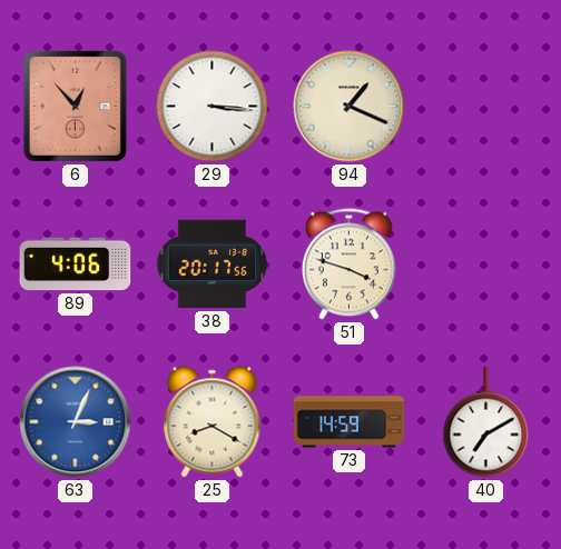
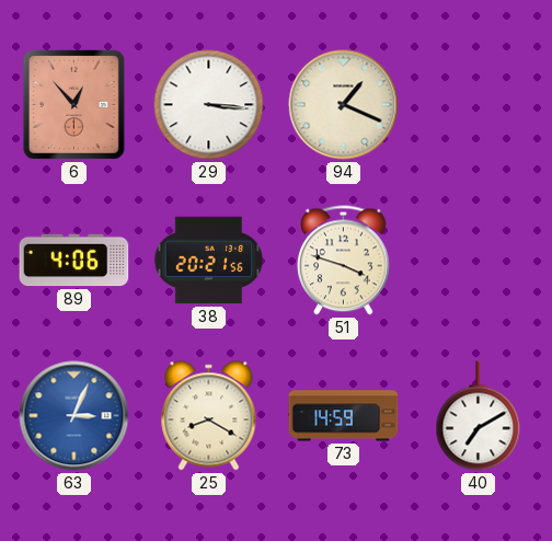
38: 20:17 -> 20:21 (209, 261)
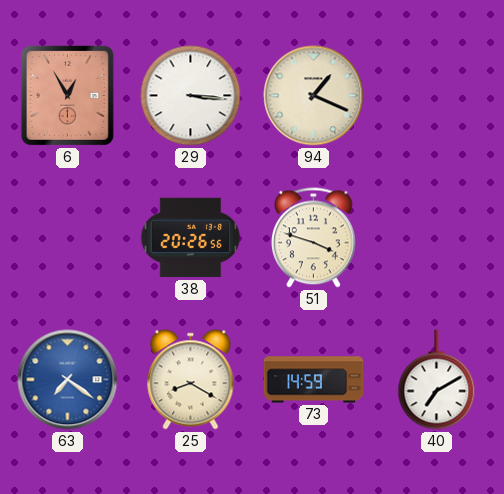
6: 12:53 -> 12:55 (67, 95)
89: 4:06 -> none (74, 261)
38: 20:21 -> 20:26 (191, 238)
63: 3:04 -> 7:21 (68, 380)
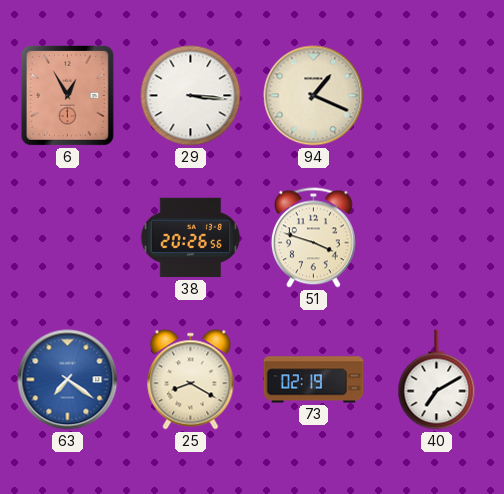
73: 14:59 -> 02:19 (314, 380)
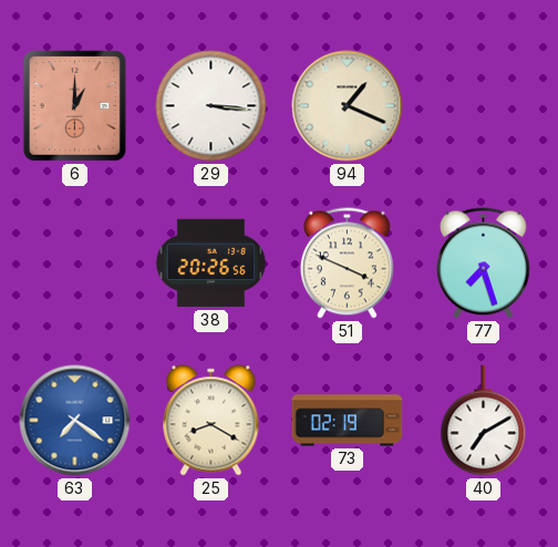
6: 12:55 -> 1:00 (74, 105)
51: 3:48 -> 3:49 (347, 264)
77: none -> 7:27 (483, 264)
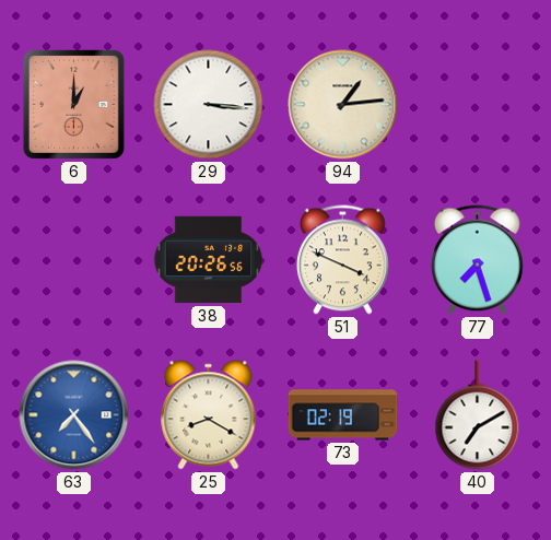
94: 1:19 -> 1:14 (343, 105)
63: 7:21 -> 7:24 (74, 415)
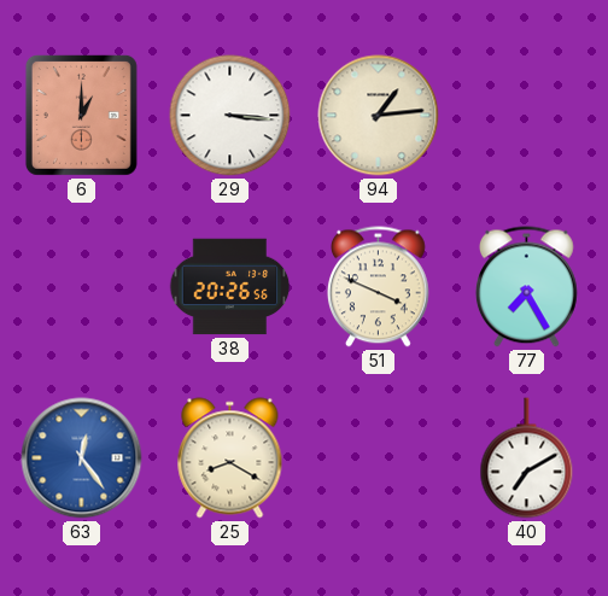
77: 7:27 -> 7:25 (526, 287)
63: 7:24 -> 12:24 (82, 458)
73: 02:19 -> none (343, 415)
